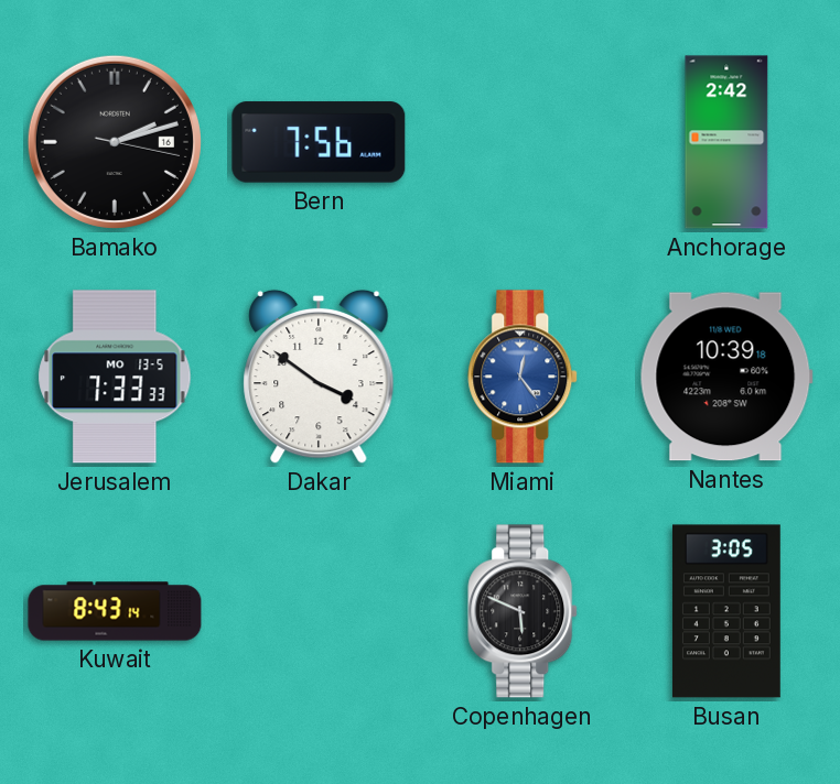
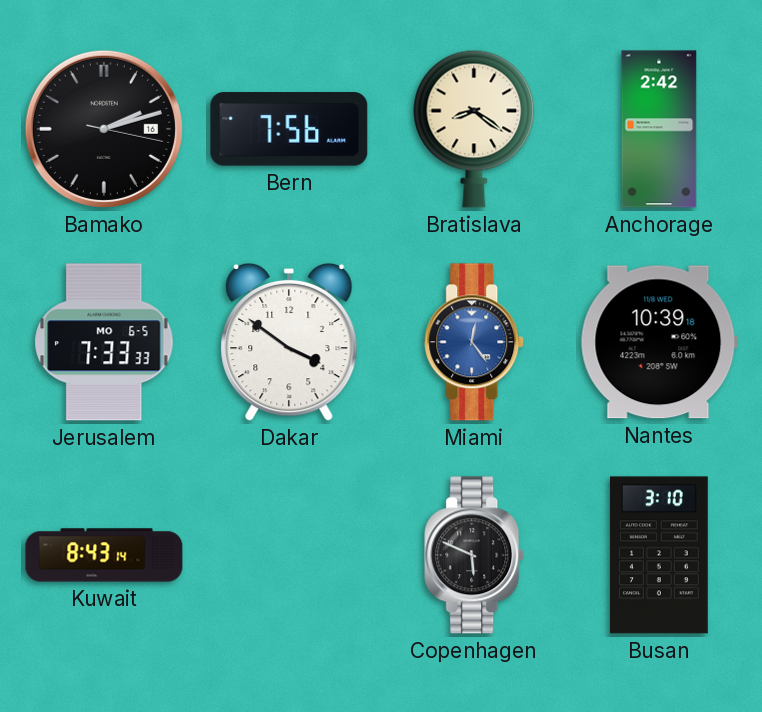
Bratislava: none -> 8:21 (474, 129)
Jerusalem date: MO 13-5 -> MO 6-5 (104, 342)
Busan: 3:05 -> 3:10 (659, 555)
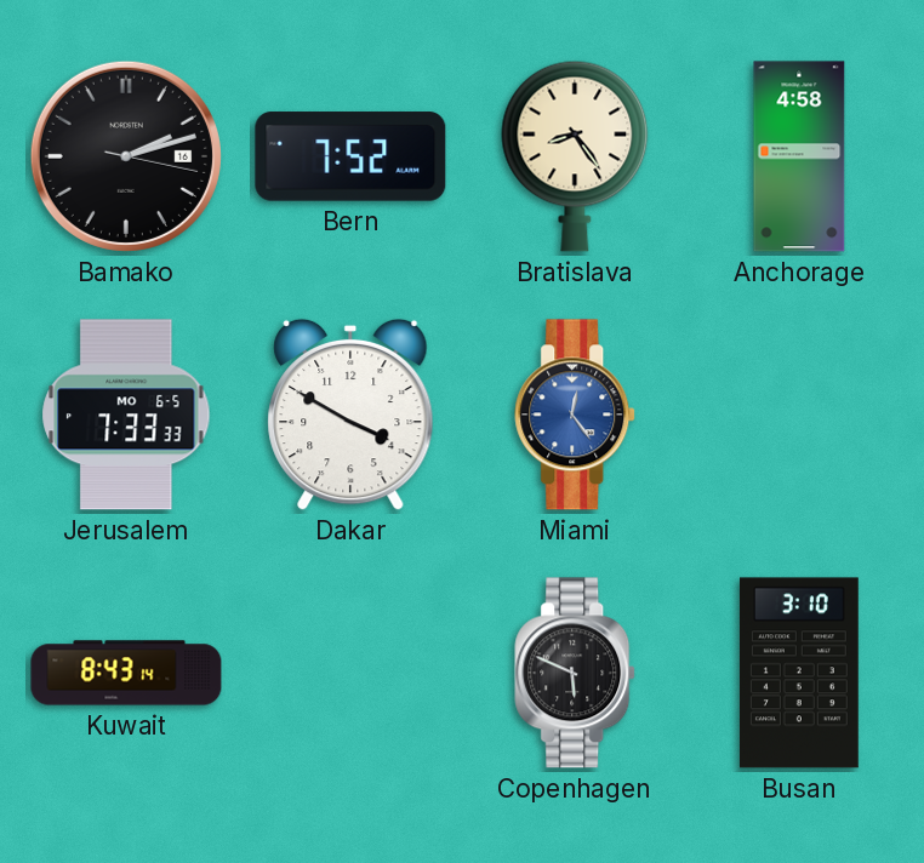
Bern: 7:56 -> 7:52 (350, 156)
Bratislava: 8:21 -> 8:24 (575, 156)
Anchorage: 2:42 -> 4:58 (799, 156)
Dakar: 3:51 -> 3:50 (350, 415)
Nantes: 10:39 -> none (659, 342)
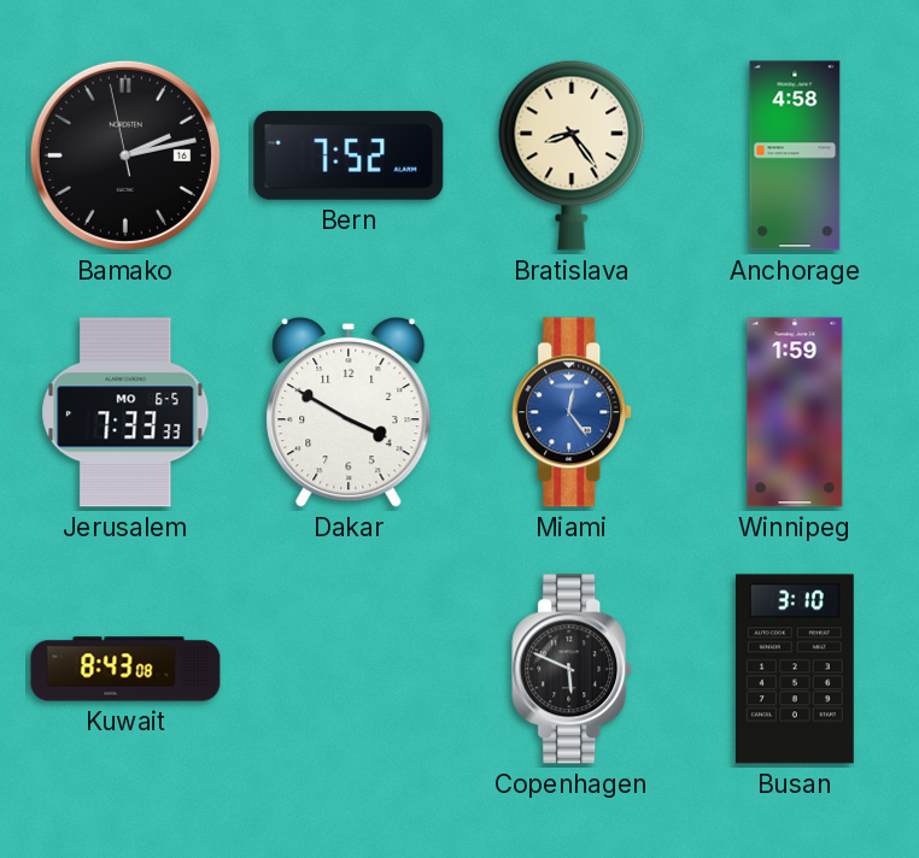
Bamako: 2:12:17 -> 2:12:58 (125, 155)
Winnipeg: none -> 1:59 (795, 412)
Kuwait: 8:43:14 -> 8:43:08 (125, 669)
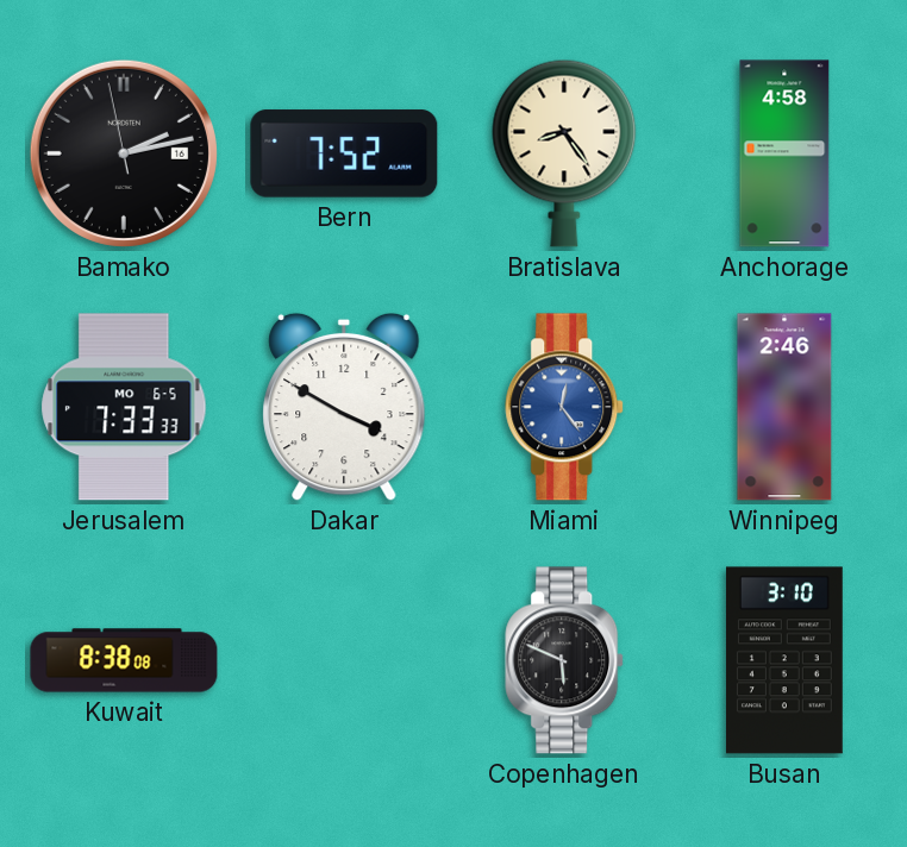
Winnipeg: 1:59 -> 2:46 (784, 407)
Kuwait: 8:43 -> 8:38 (124, 660)
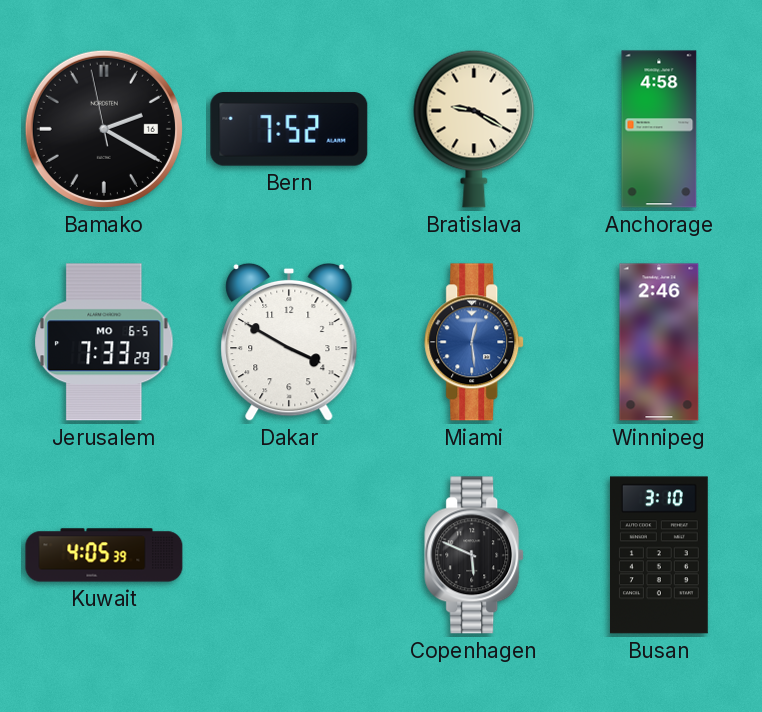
Bamako: 2:12 -> 2:19 (104, 129)
Bratislava: 8:24 -> 9:20 (474, 129)
Jerusalem: 7:33:33 -> 7:33:29 (104, 342)
Miami: 12:24 -> 12:29 (475, 342)
Kuwait: 8:38 -> 4:05 (104, 555)
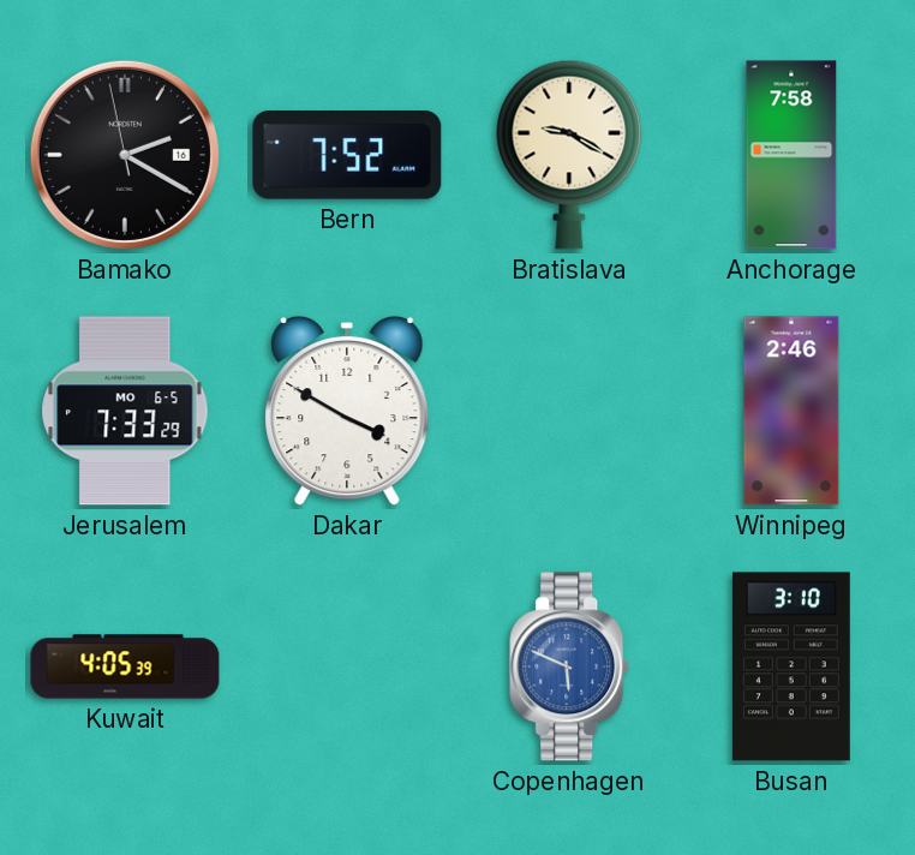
Anchorage: 4:58 -> 7:58 (791, 155)
Miami: 12:29 -> none (475, 342)
Copenhagen dial: black -> blue (570, 666)
